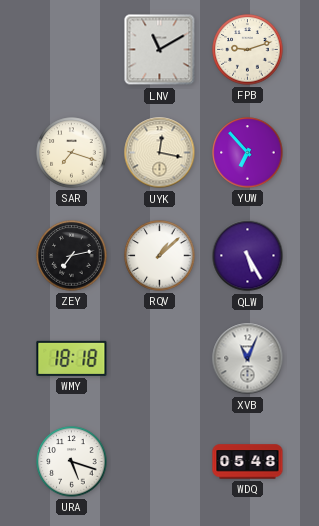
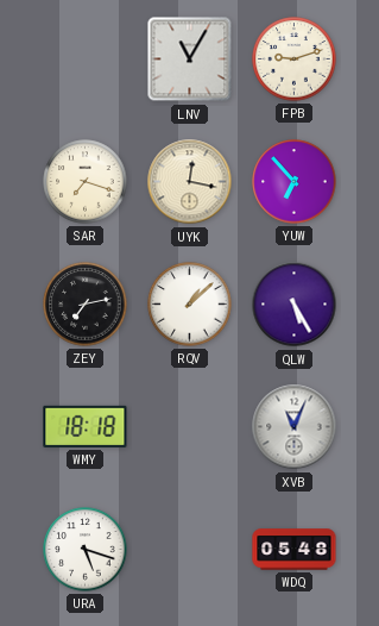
LNV: 11:10 -> 11:05 (190, 60)
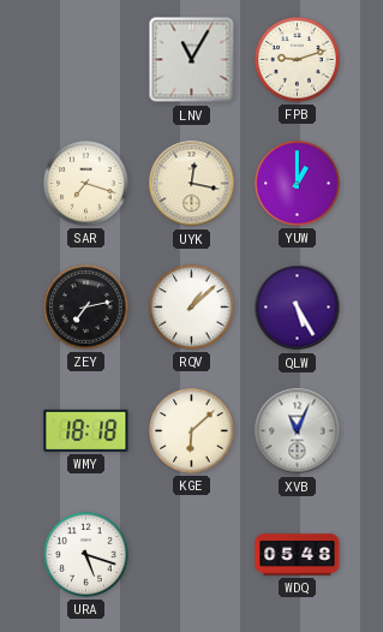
YUW: 6:53 -> 1:00 (298, 184)
KGE: none -> 6:08 (192, 431)
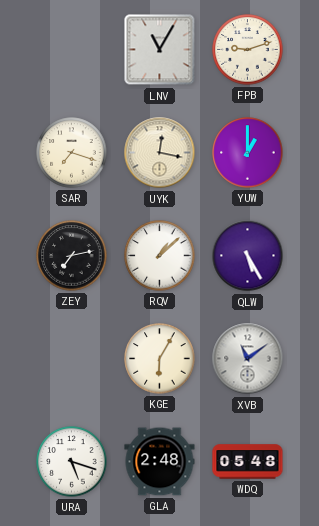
WMY: 18:18 -> none (86, 430)
KGE: 6:08 -> 6:05 (160, 359)
XVB: 11:04 -> 11:09 (248, 359)
GLA: none -> 2:48 (160, 462)
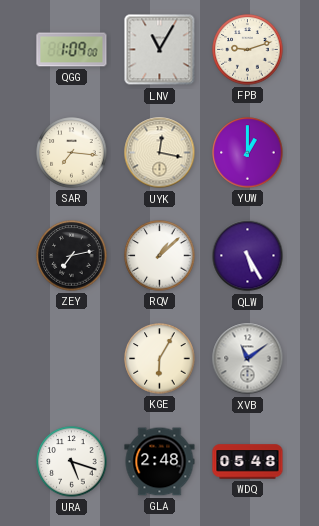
QGG: none -> 1:09 (72, 50)
SAR: 7:18 -> 7:16 (72, 153)
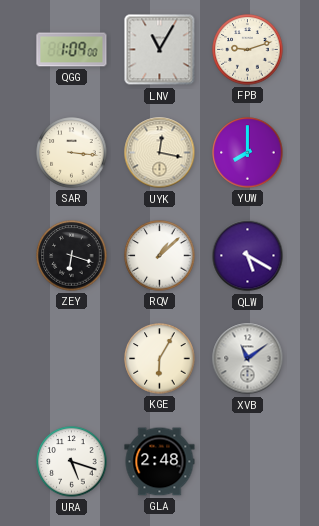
SAR: 7:16 -> 3:16 (72, 153)
YUW: 1:00 -> 8:00 (248, 153)
ZEY: 7:13 -> 6:18 (72, 256)
QLW: 5:25 -> 5:20 (248, 256)
WDQ: 05:48 -> none (248, 462)
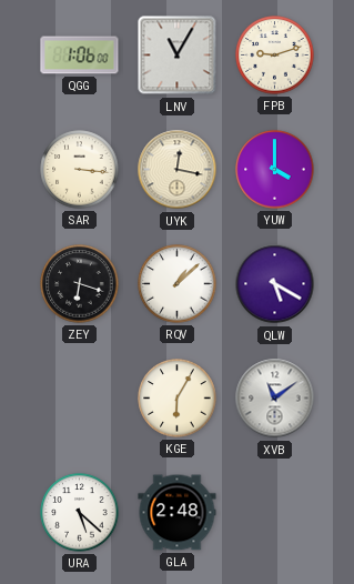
QGG: 1:09 -> 1:06 (80, 56)
YUW: 8:00 -> 4:00 (275, 170)
URA: 5:18 -> 5:22 (80, 513)
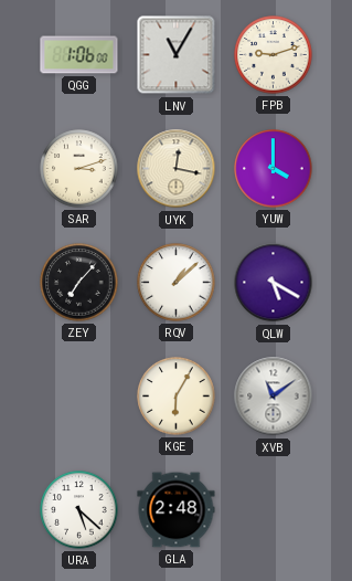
SAR: 3:16 -> 3:12 (79, 169)
ZEY: 6:18 -> 7:07 (79, 283)
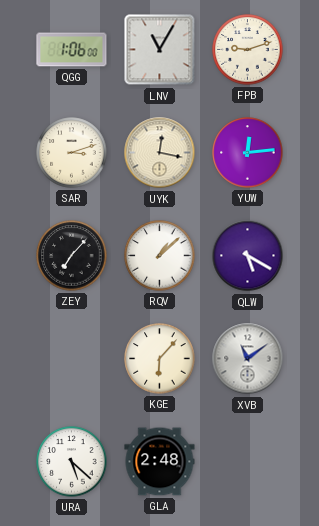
YUW: 4:00 -> 12:14 (248, 153)
KGE: 6:05 -> 6:07 (160, 359)
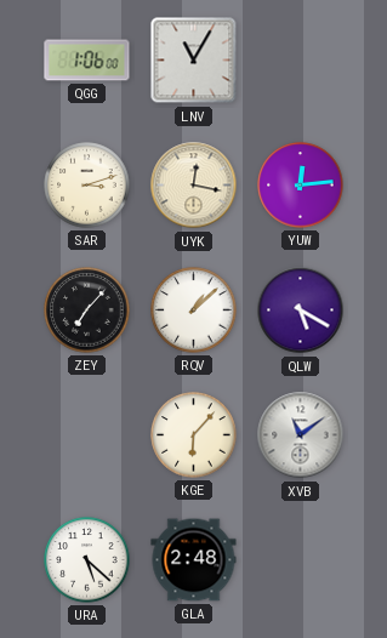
FPB: 9:12 -> none (248, 50)
